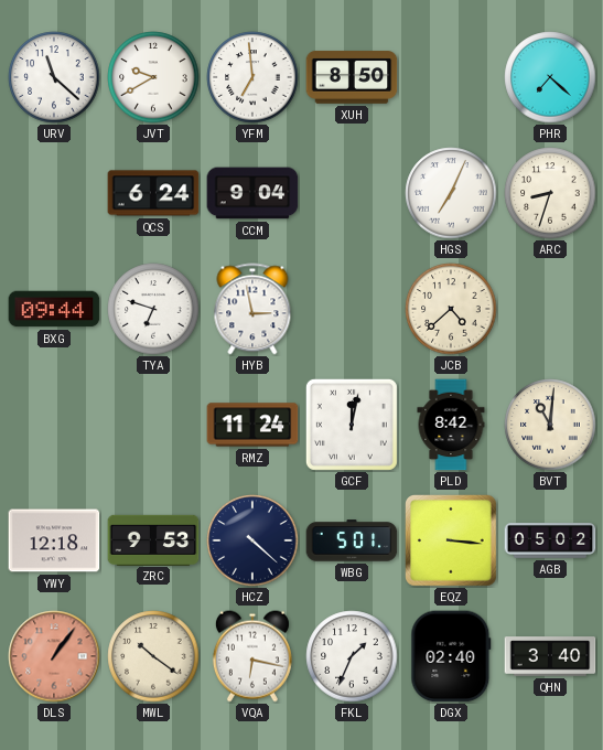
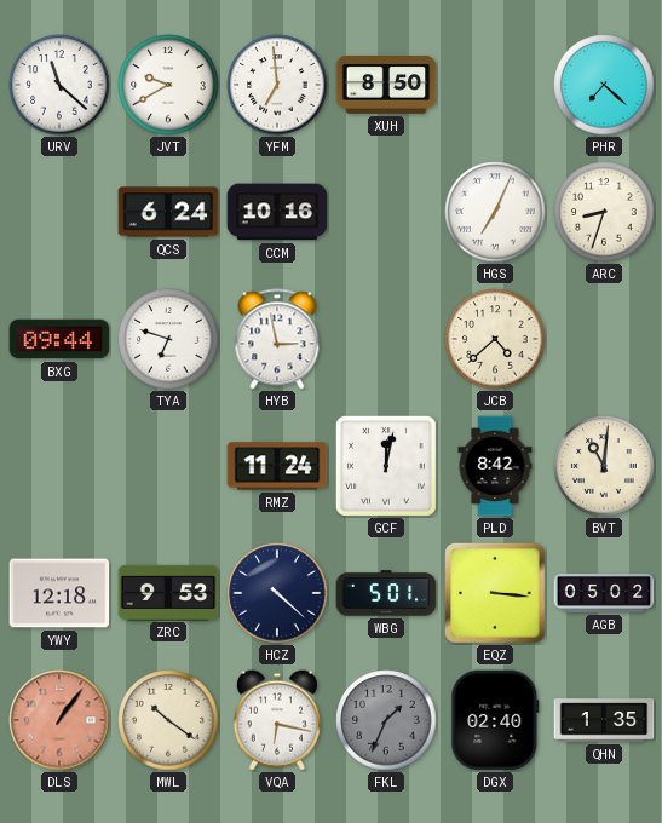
CCM: 9:04 -> 10:16 (277, 212)
FKL dial: white -> grey (386, 720)
QHN: 3:40 -> 1:35 (604, 720)
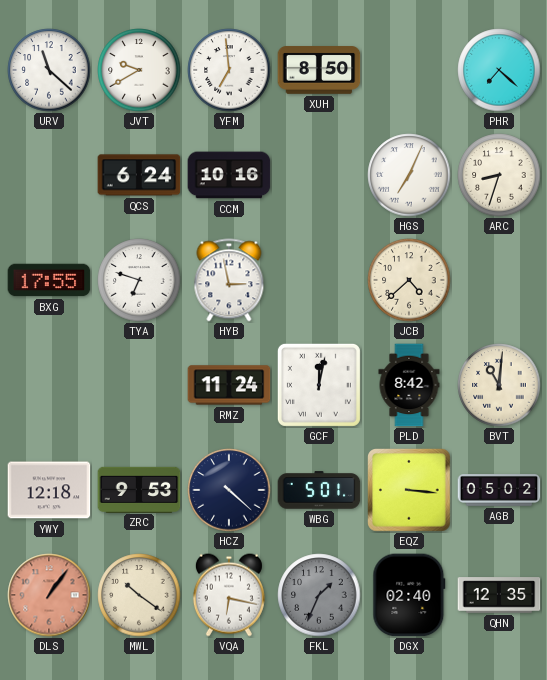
BXG: 09:44 -> 17:55 (49, 280)
QHN: 1:35 -> 12:35 (499, 595)
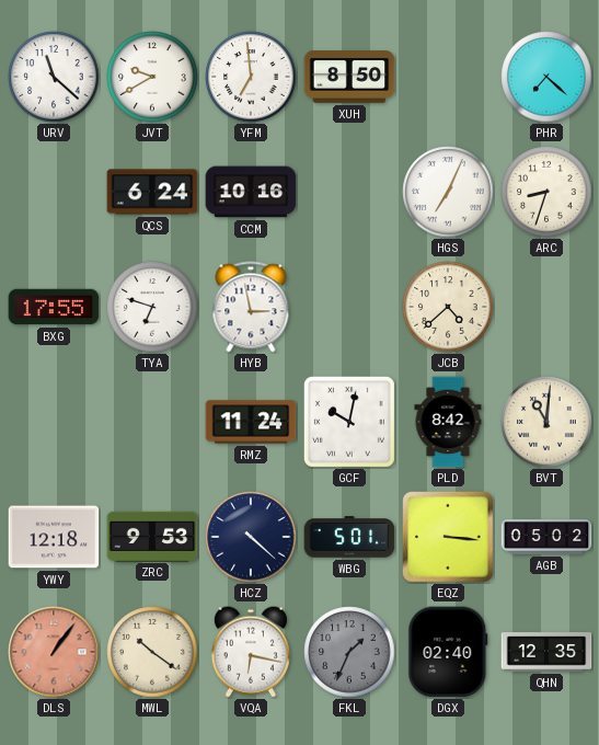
GCF: 12:02 -> 10:02 (349, 422)
